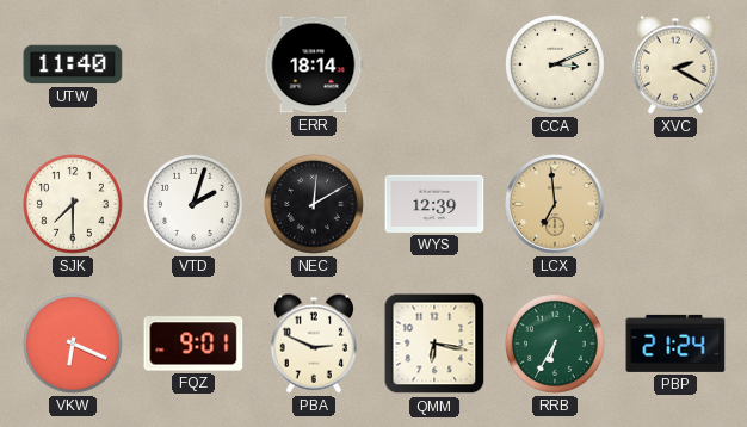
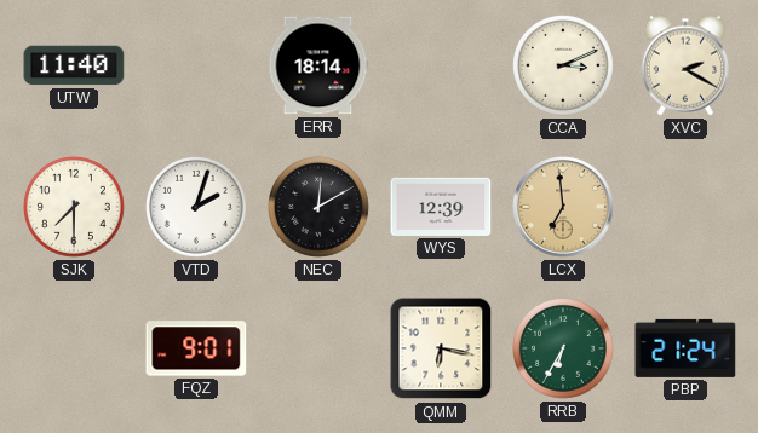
VKW: 6:19 -> none (74, 345)
PBA: 2:49 -> none (313, 344)
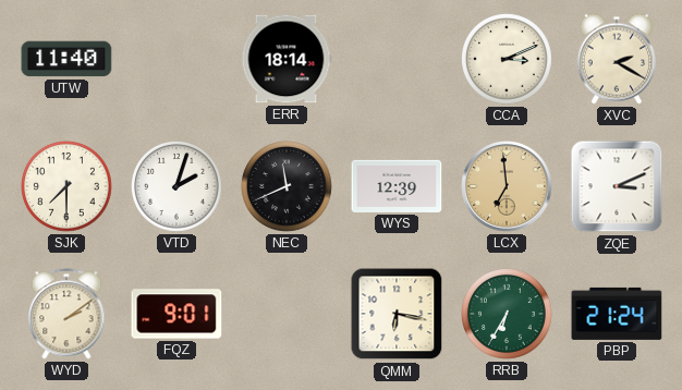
NEC: 12:10 -> 11:41 (288, 187)
ZQE: none -> 3:11 (617, 186)
WYD: none -> 2:09 (66, 314)
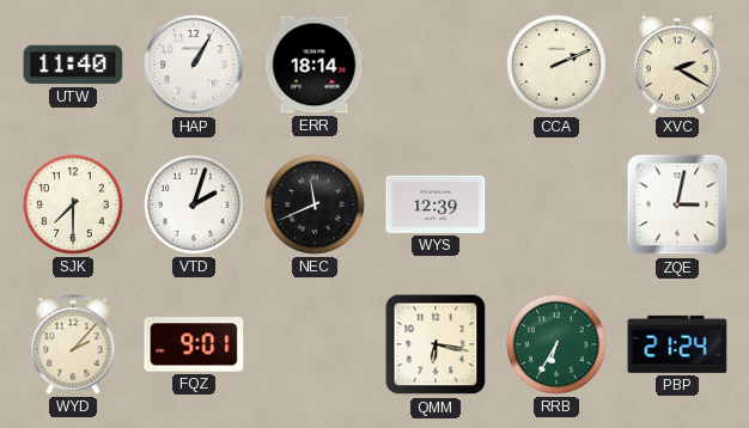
HAP: none -> 1:05 (194, 65)
CCA: 3:11 -> 2:11 (558, 66)
LCX: 6:59 -> none (507, 186)
ZQE: 3:11 -> 3:02 (677, 204)
WYD: 2:09 -> 2:07 (73, 344)
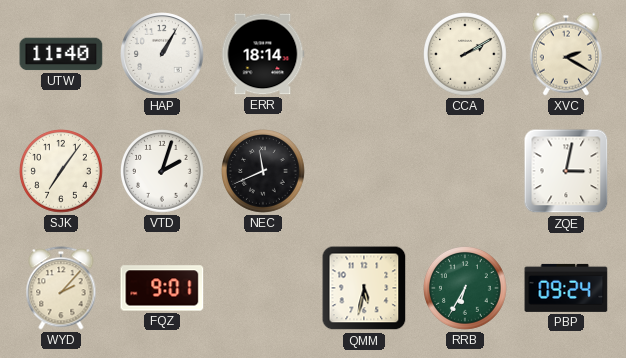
CCA: 2:11 -> 2:10 (466, 55)
SJK: 7:30 -> 7:06 (62, 172)
WYS: 12:39 -> none (436, 204)
QMM: 6:17 -> 5:32 (364, 288)
PBP: 21:24 -> 09:24 (566, 288)
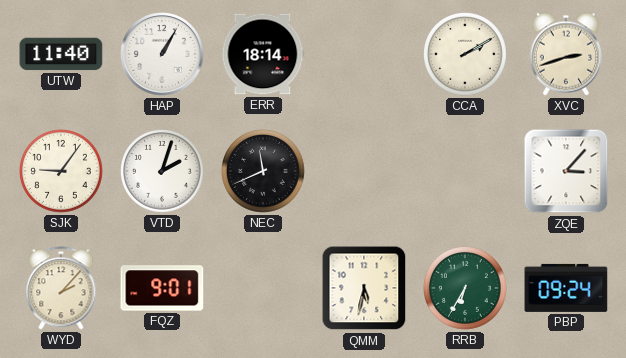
XVC: 2:20 -> 2:42 (565, 54)
SJK: 7:06 -> 9:06 (62, 172)
ZQE: 3:02 -> 3:07 (566, 171)
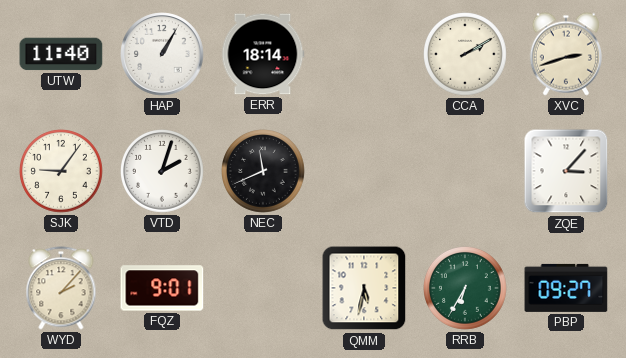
PBP: 09:24 -> 09:27 (566, 288)
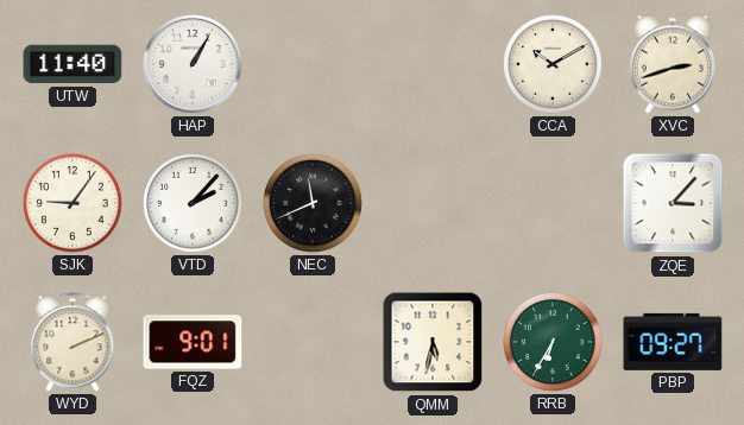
ERR: 18:14 -> none (263, 54)
CCA: 2:10 -> 10:10 (554, 65)
VTD: 2:03 -> 2:07 (194, 204)
WYD: 2:07 -> 2:11 (72, 342)
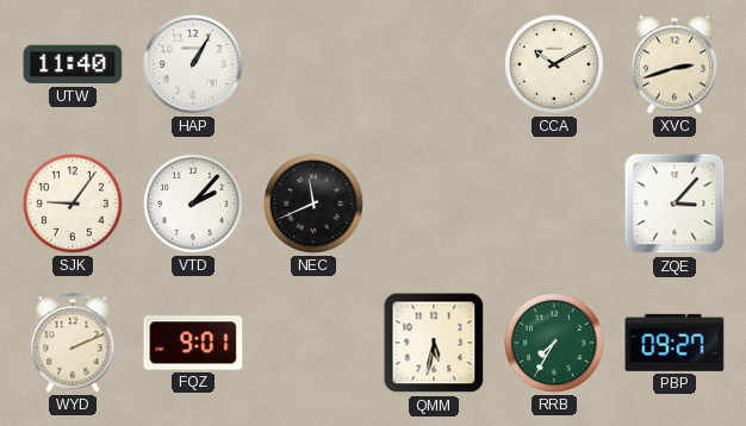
RRB: 6:35 -> 7:35 (555, 344)
